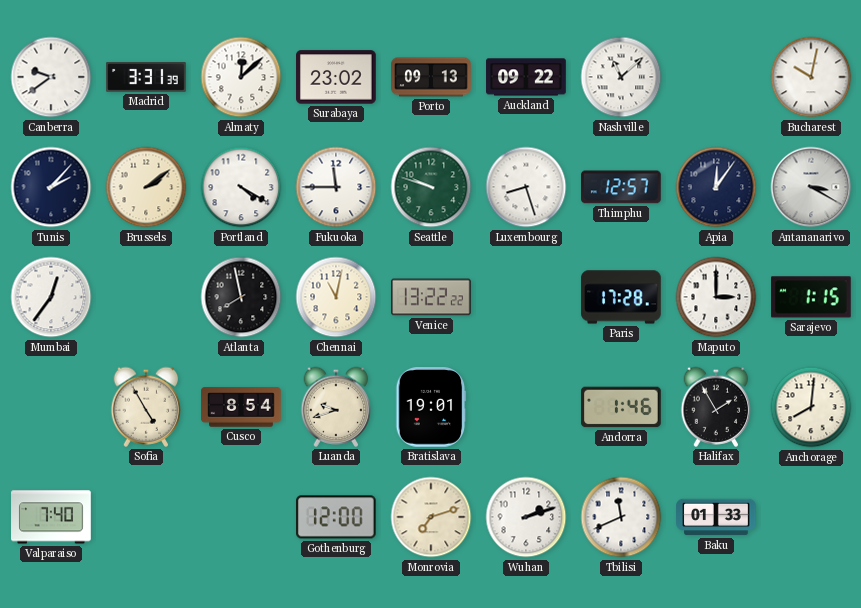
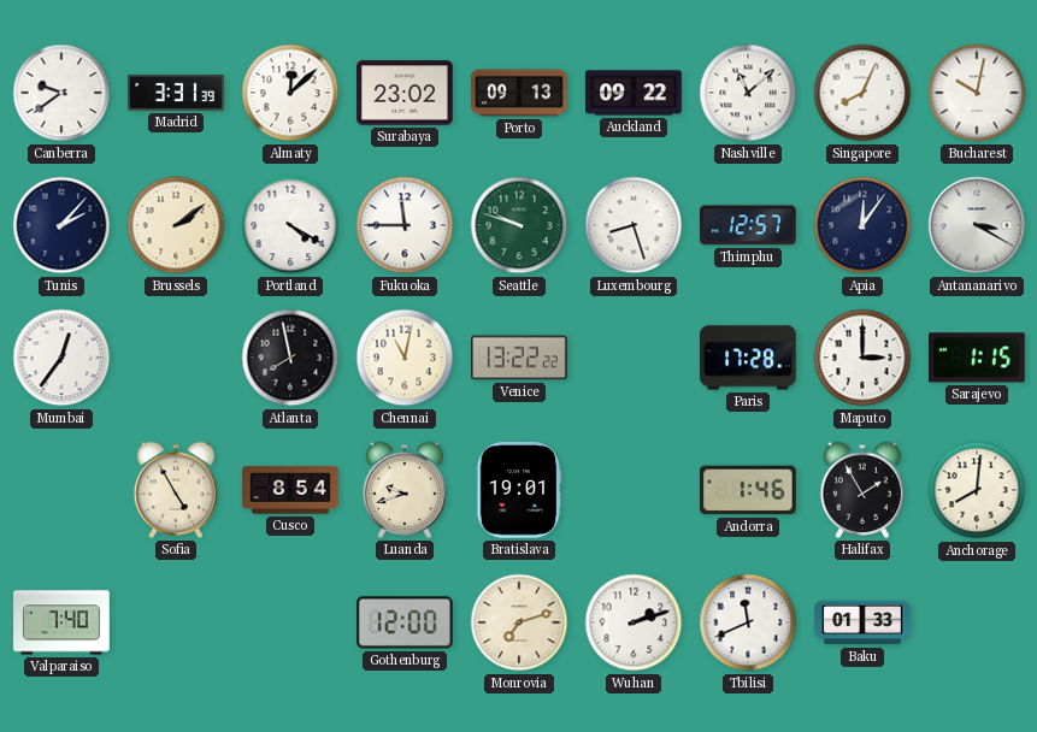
Singapore: none -> 8:04 (862, 93)
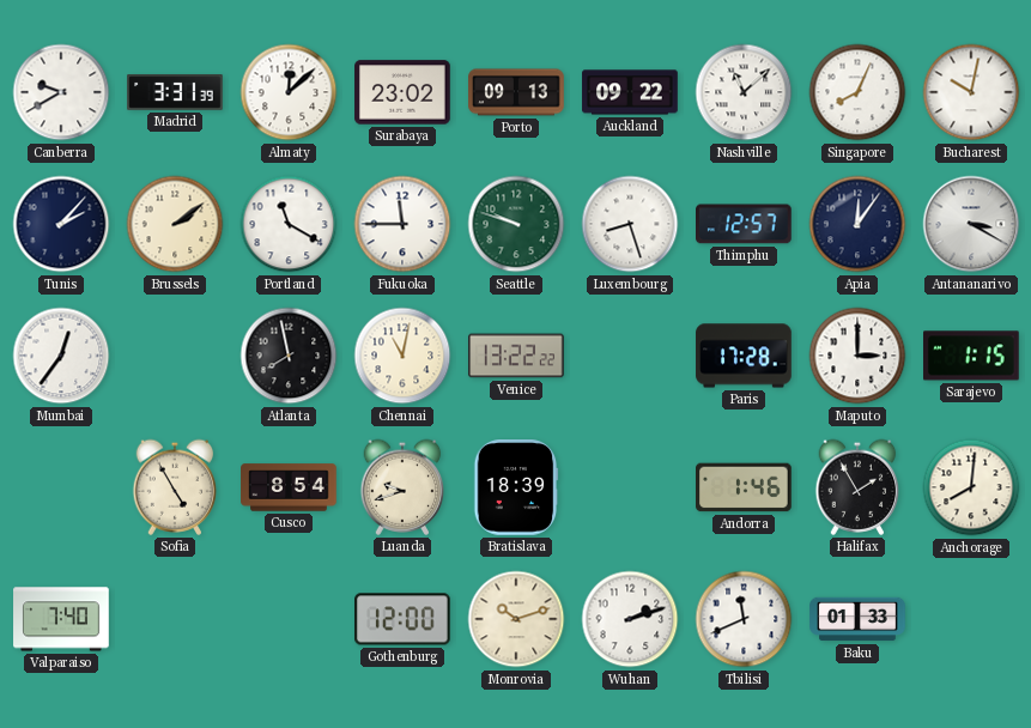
Canberra: 9:39 -> 9:40 (61, 92)
Portland: 4:20 -> 11:20 (289, 224)
Bratislava: 19:01 -> 18:39 (516, 487)
Monrovia: 7:12 -> 10:12 (516, 619)
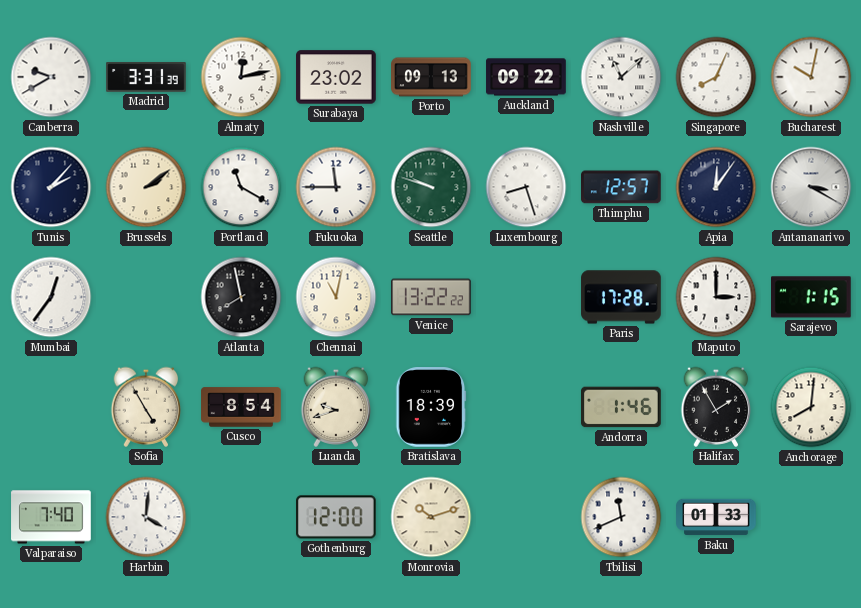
Almaty: 12:08 -> 12:13 (241, 77)
Harbin: none -> 4:01 (146, 517)
Wuhan: 2:12 -> none (630, 619)
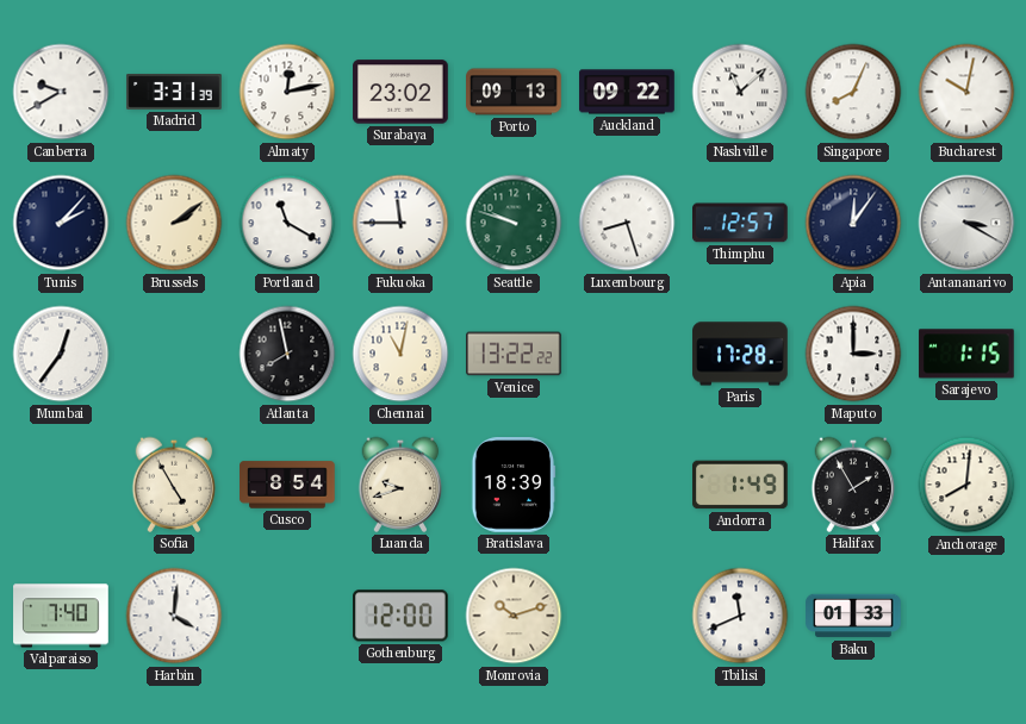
Andorra: 1:46 -> 1:49 (740, 485)
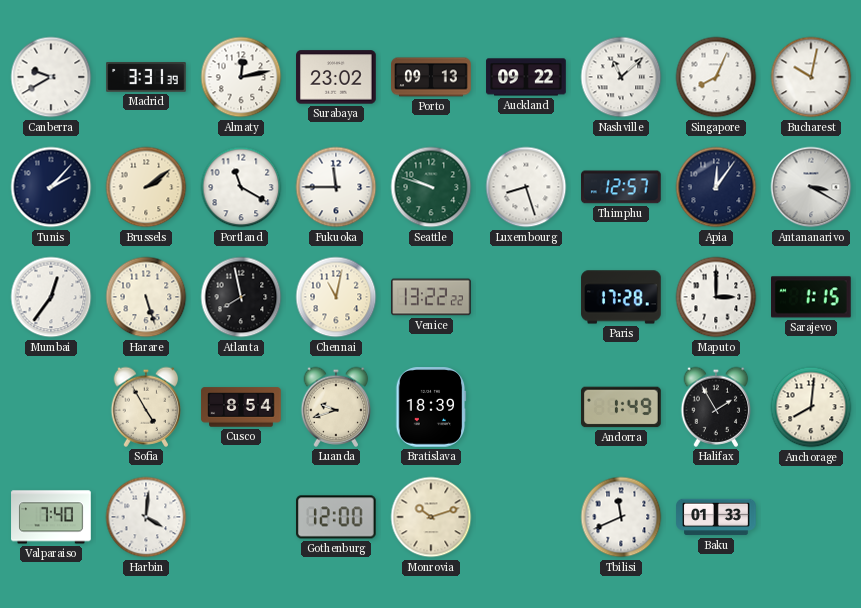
Harare: none -> 5:27 (146, 297)
